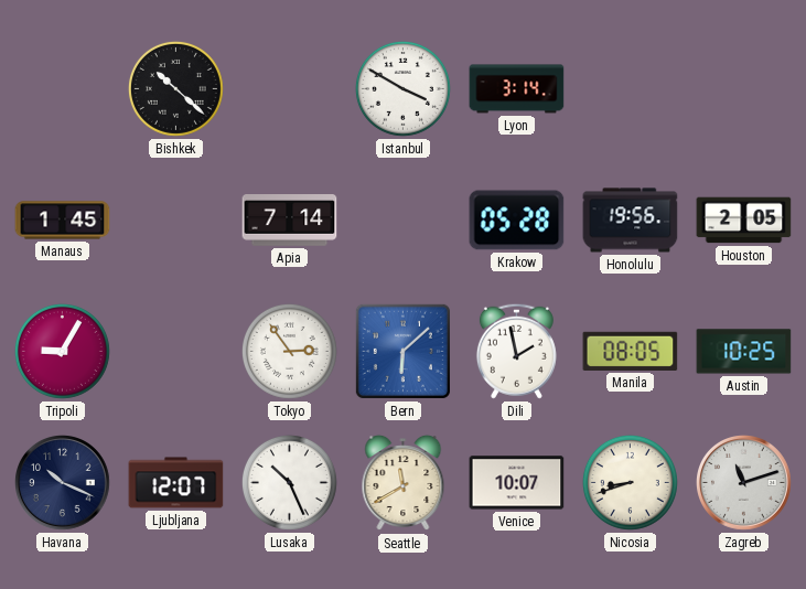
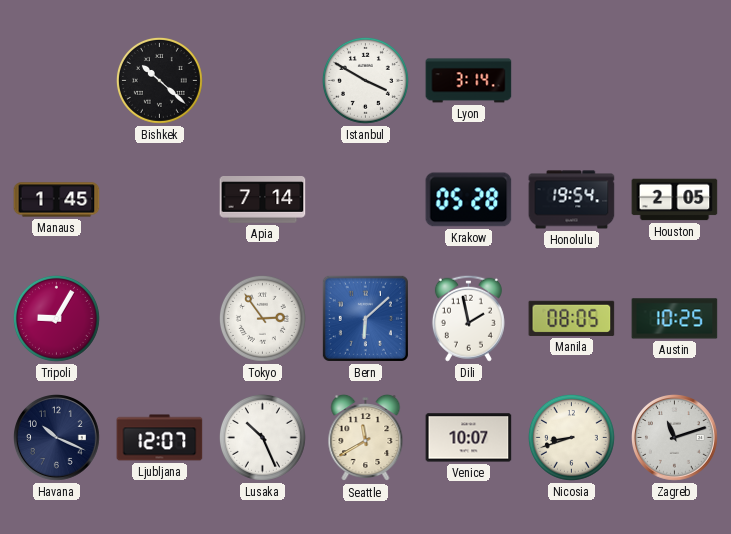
Honolulu: 19:56 -> 19:54 (572, 200)
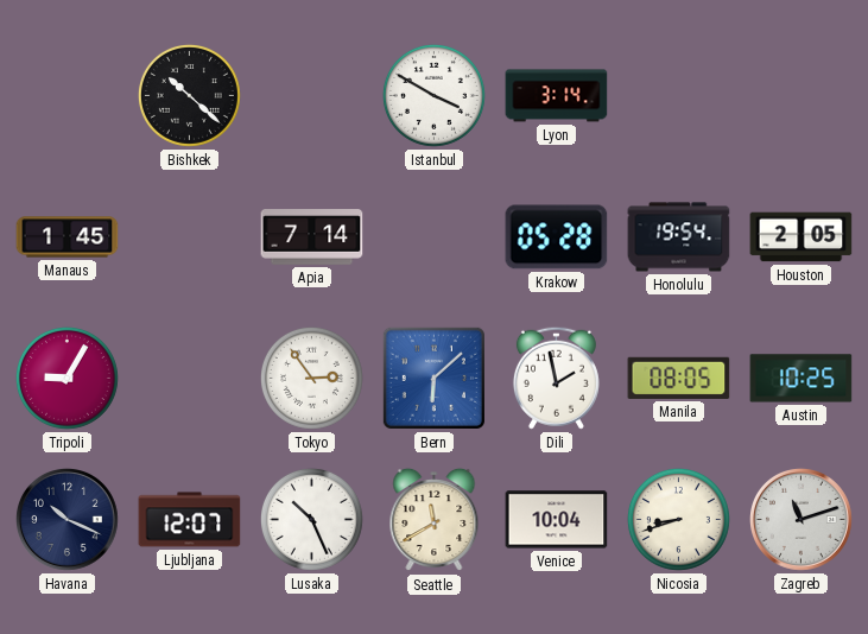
Venice: 10:07 -> 10:04 (557, 520)
